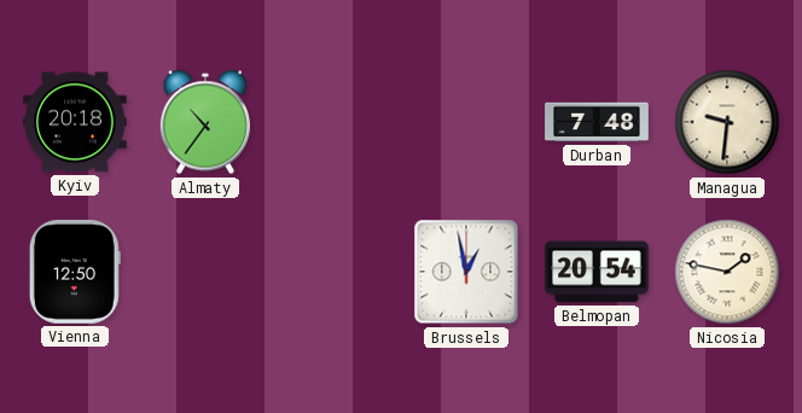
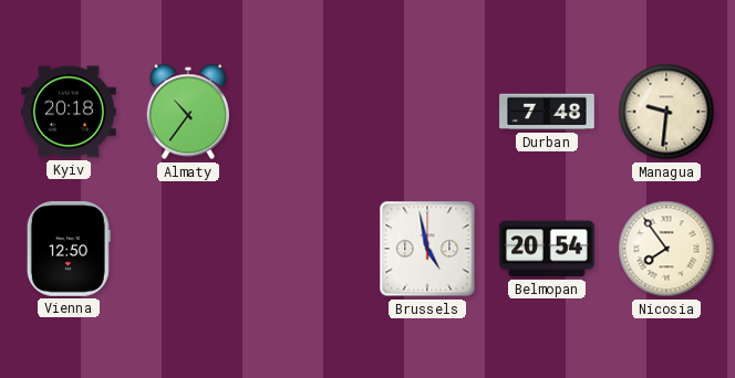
Brussels: 12:58 -> 4:58 (427, 249)
Nicosia: 1:47 -> 7:54 (666, 249)
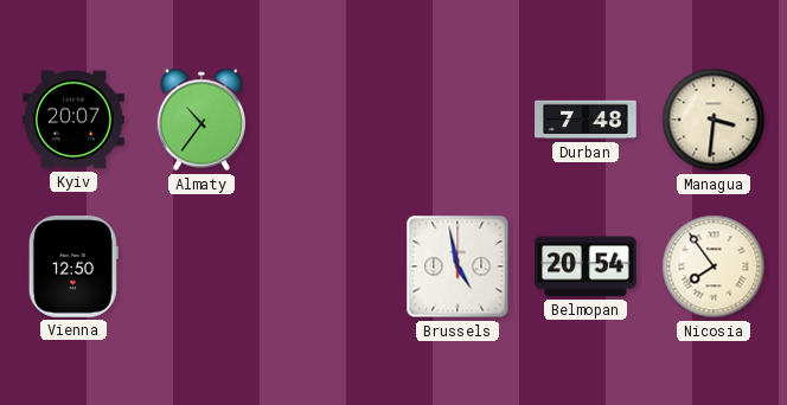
Kyiv: 20:18 -> 20:07 (73, 120)
Managua: 9:31 -> 3:31 (714, 120)
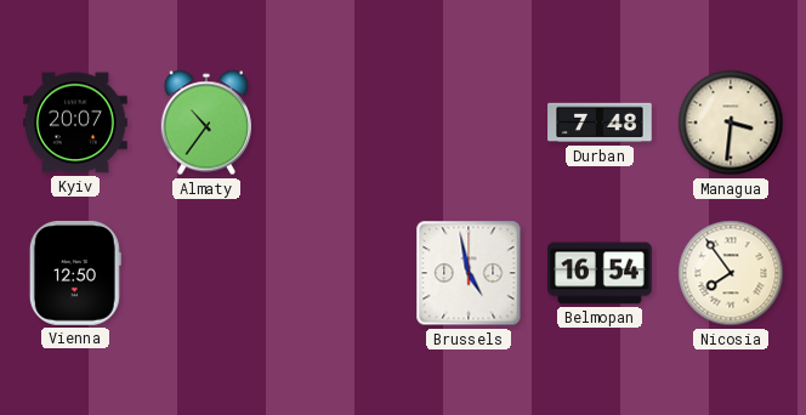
Belmopan: 20:54 -> 16:54 (600, 273)
